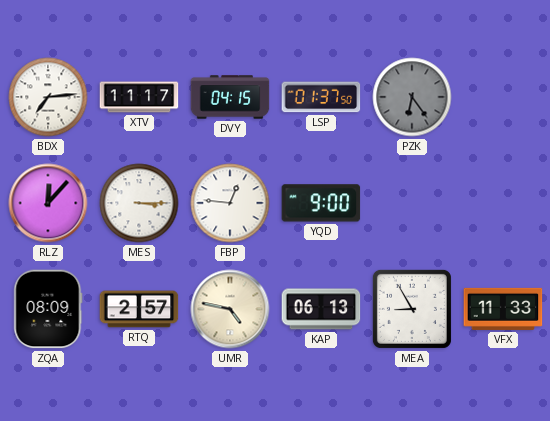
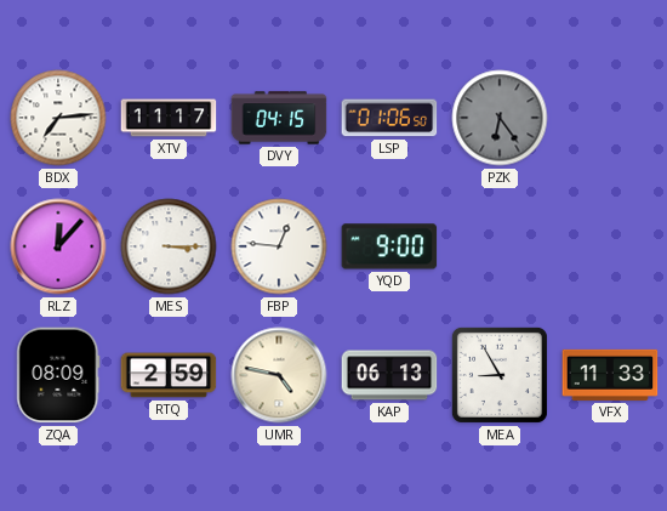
LSP: 01:37 -> 01:06 (389, 118)
RTQ: 2:57 -> 2:59 (169, 375)
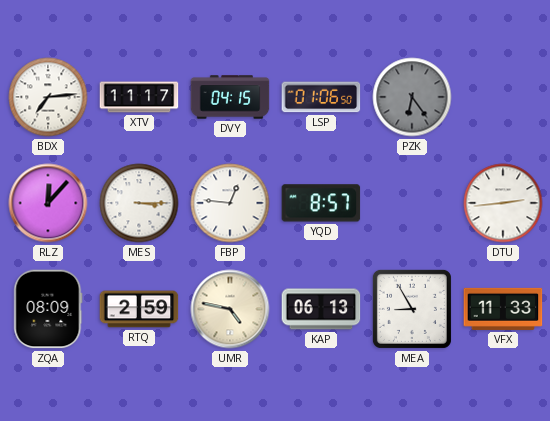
YQD: 9:00 -> 8:57 (321, 203)
DTU: none -> 2:44 (503, 203)
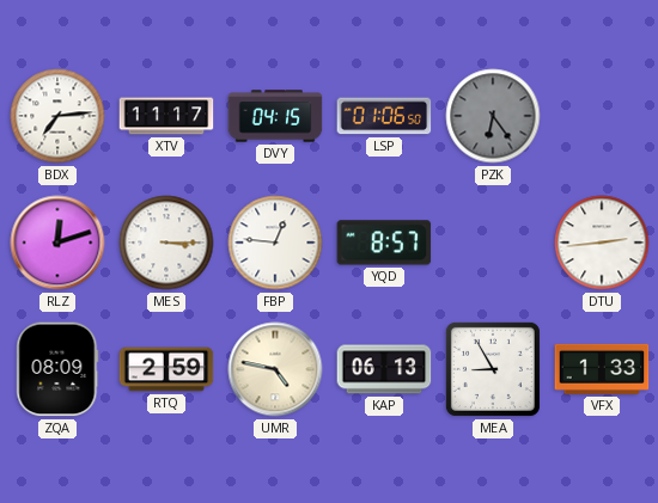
RLZ: 12:07 -> 12:12 (57, 243)
VFX: 11:33 -> 1:33 (602, 369)
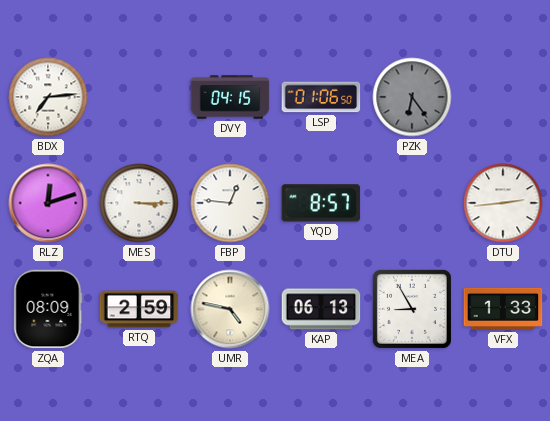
XTV: 11:17 -> none (166, 116)
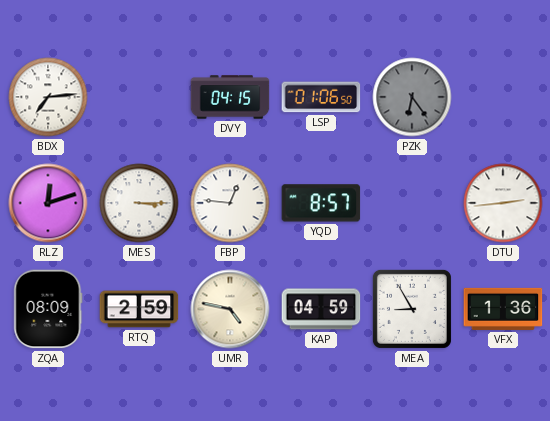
KAP: 06:13 -> 04:59 (321, 309)
VFX: 1:33 -> 1:36 (503, 309)
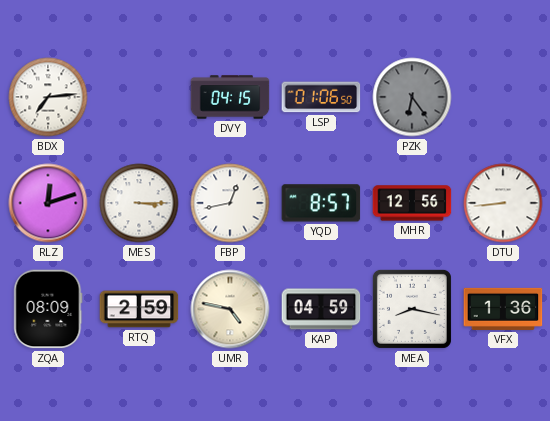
FBP: 12:46 -> 12:43 (230, 203)
MHR: none -> 12:56 (412, 203)
DTU: 2:44 -> 8:44 (503, 203)
MEA: 8:55 -> 8:17 (412, 309)
